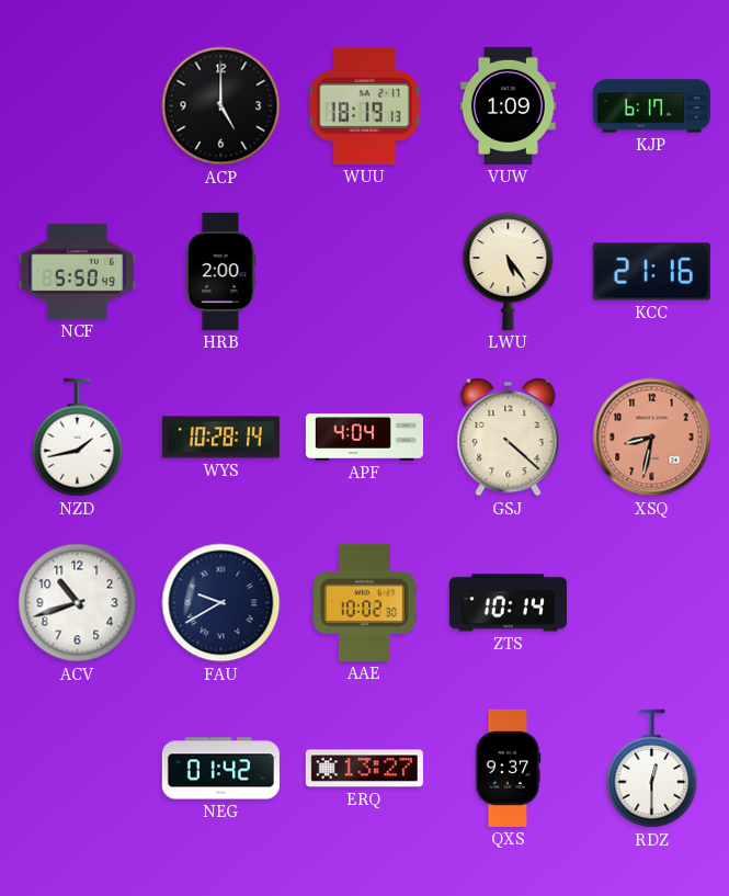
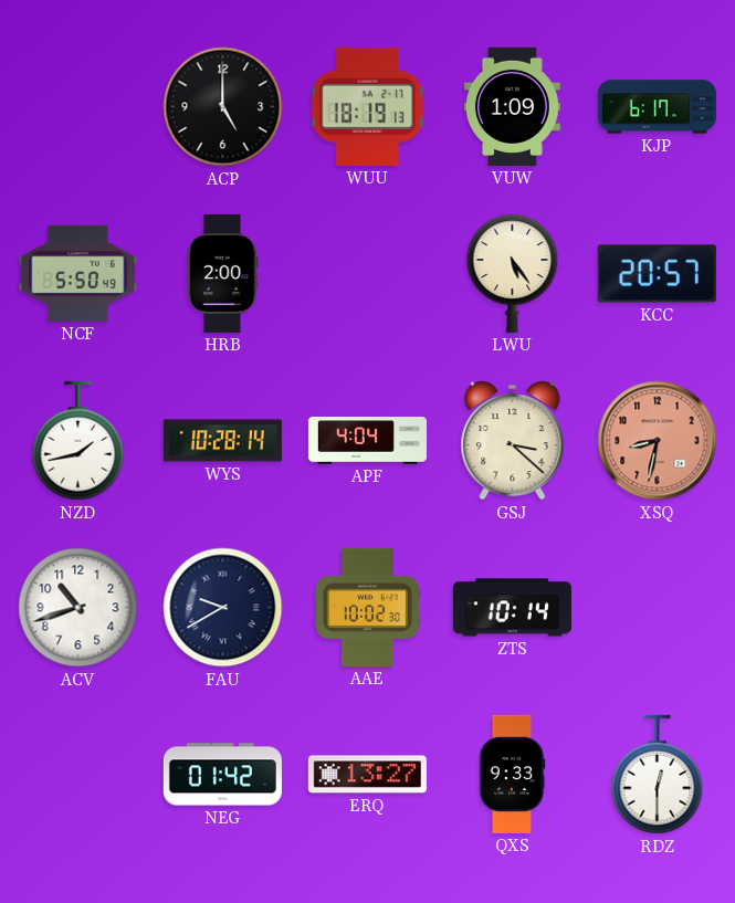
KCC: 21:16 -> 20:57 (657, 274)
GSJ: 4:22 -> 3:22 (513, 441)
QXS: 9:37 -> 9:33 (512, 774)
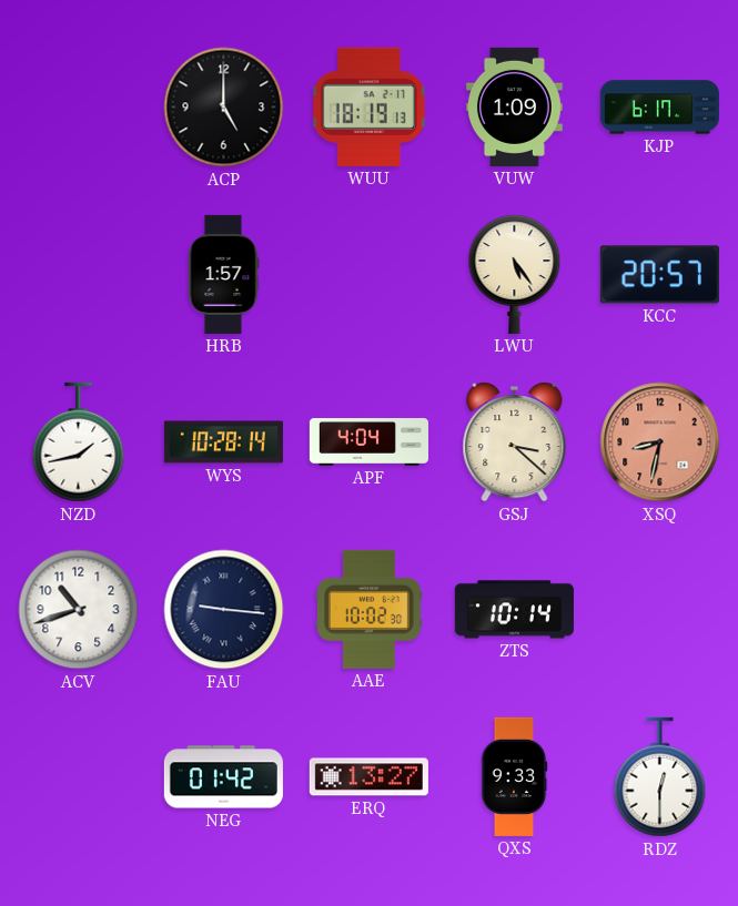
NCF: 5:50 -> none (77, 273)
HRB: 2:00 -> 1:57 (223, 274)
FAU: 9:40 -> 9:16 (224, 610)
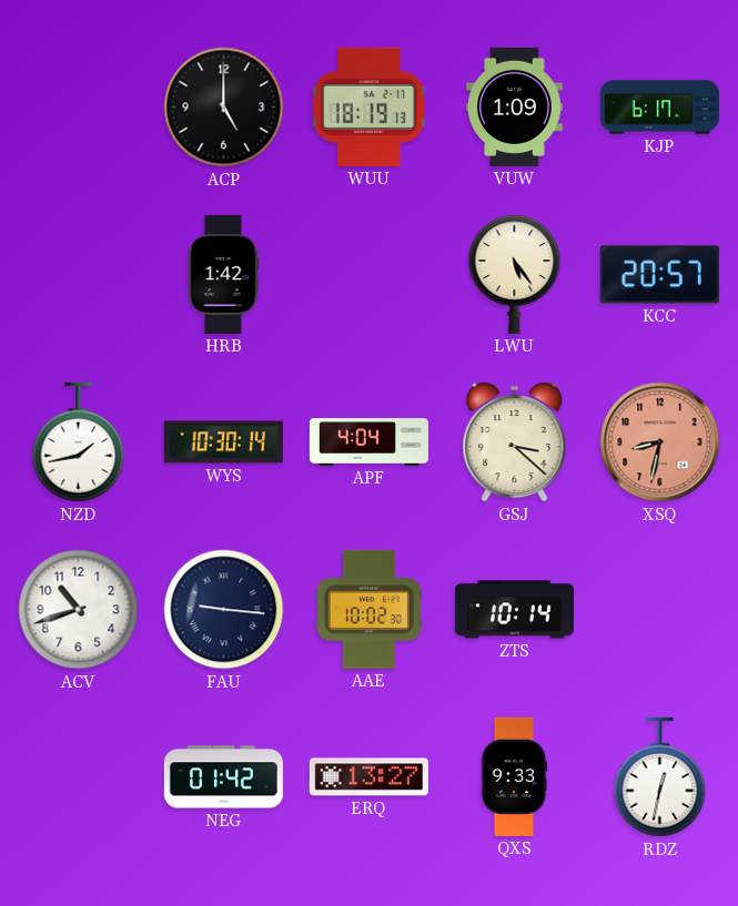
HRB: 1:57 -> 1:42 (223, 274)
WYS: 10:28 -> 10:30 (223, 442)
RDZ: 12:30 -> 12:32 (660, 777)
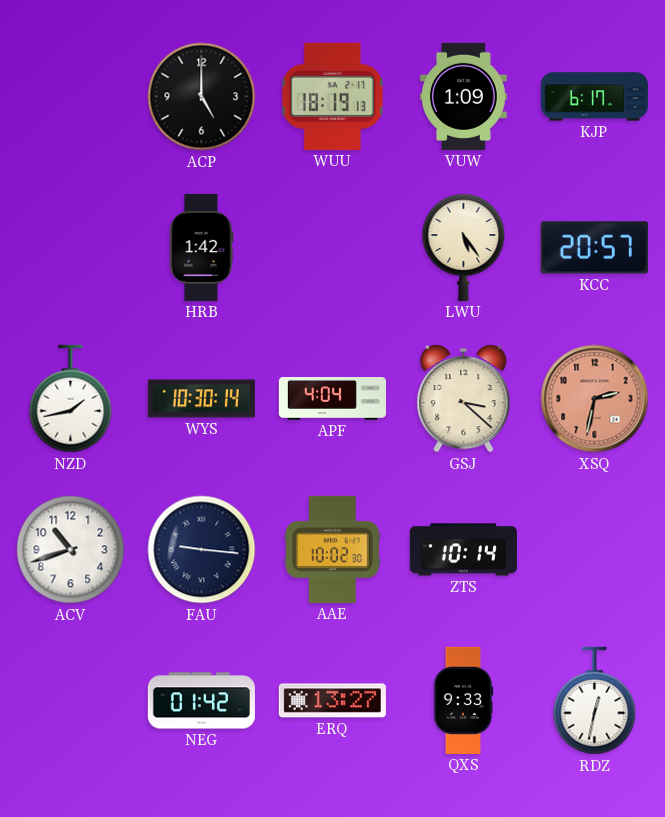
XSQ: 8:32 -> 2:32 (595, 399)
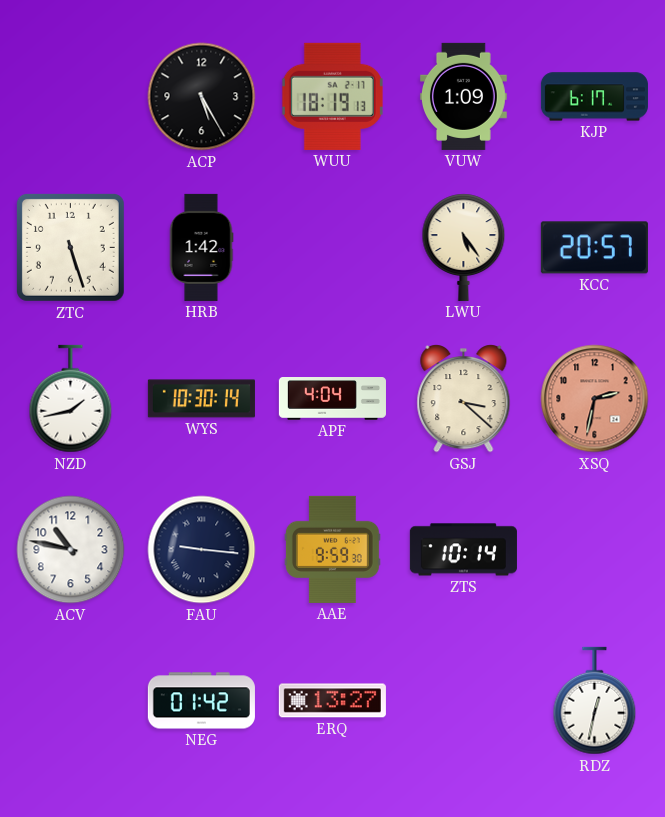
ACP: 5:00 -> 5:25 (202, 97)
ZTC: none -> 5:27 (70, 247)
ACV: 10:42 -> 10:47 (71, 550)
AAE: 10:02 -> 9:59 (332, 549)
QXS: 9:33 -> none (463, 700)
